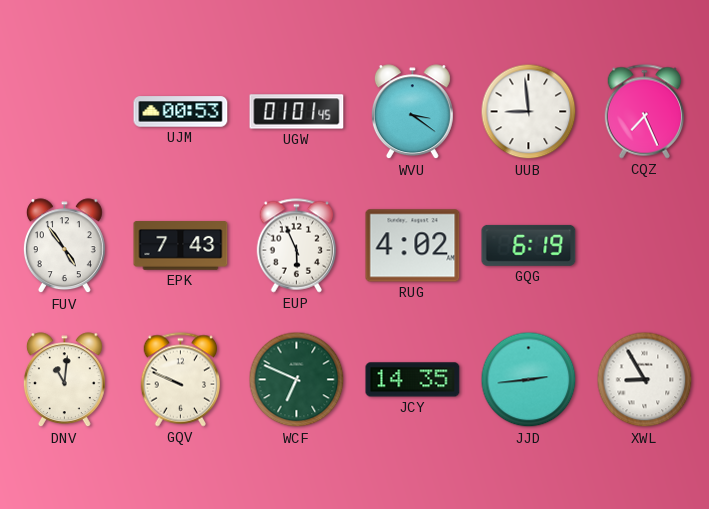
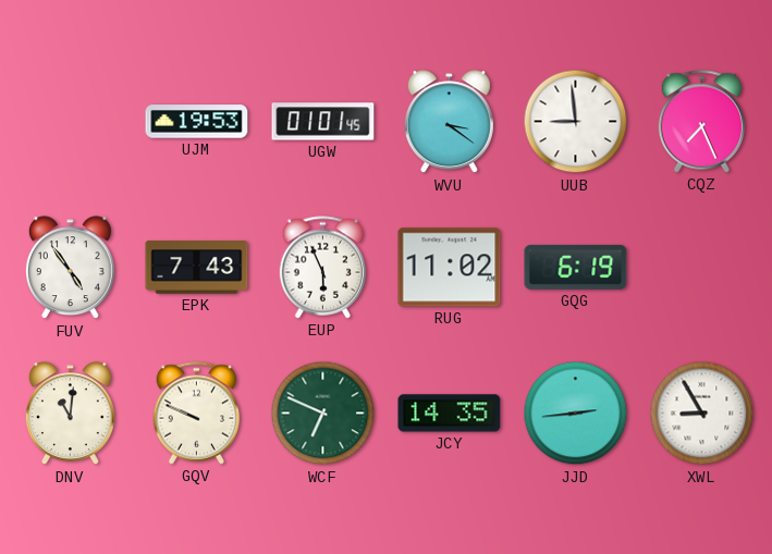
UJM: 00:53 -> 19:53 (197, 122)
RUG: 4:02 -> 11:02 (450, 268)
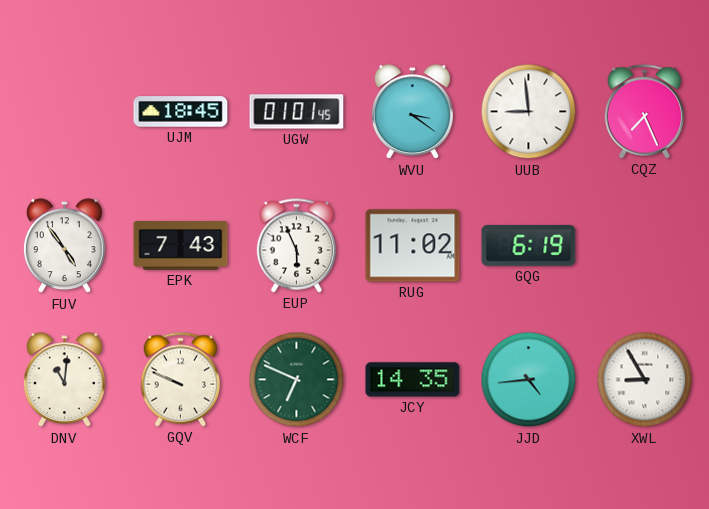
UJM: 19:53 -> 18:45 (181, 112)
JJD: 2:44 -> 4:44 (529, 380)
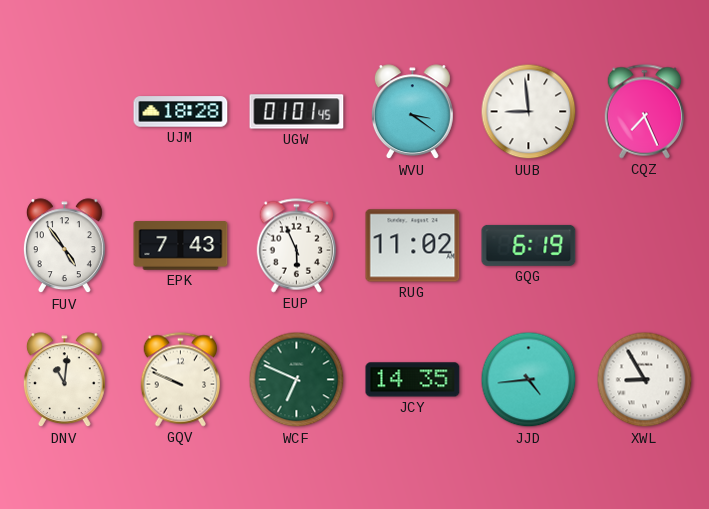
UJM: 18:45 -> 18:28 (181, 112)
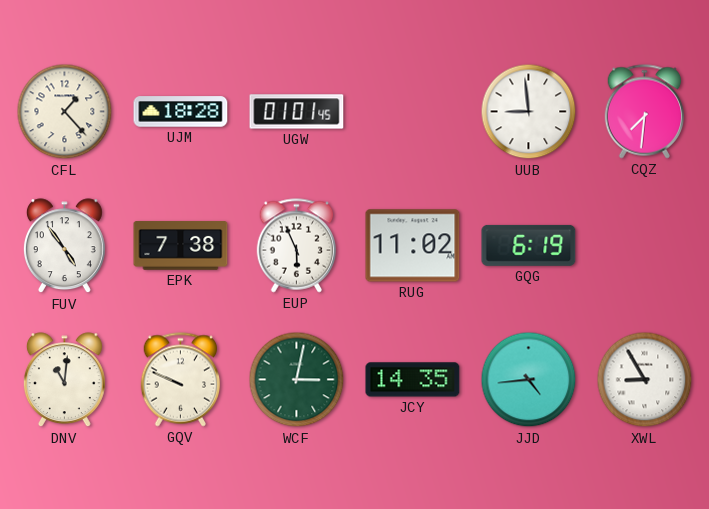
CFL: none -> 1:23 (65, 112)
WVU: 3:21 -> none (412, 112)
CQZ: 7:26 -> 7:31 (645, 112)
EPK: 7:43 -> 7:38 (181, 246)
WCF: 6:49 -> 3:02 (297, 380)
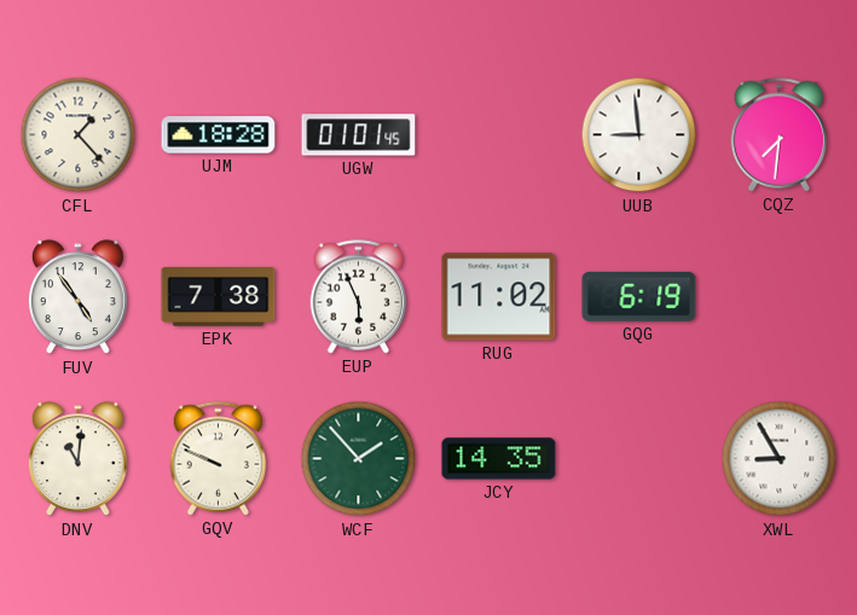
WCF: 3:02 -> 1:53 (359, 459)
JJD: 4:44 -> none (529, 380)
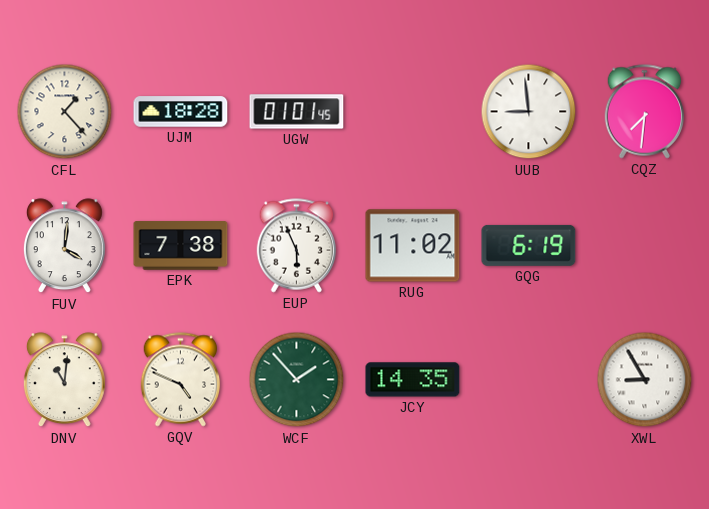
FUV: 4:54 -> 4:01 (64, 246)
GQV: 9:49 -> 4:49 (181, 380)
